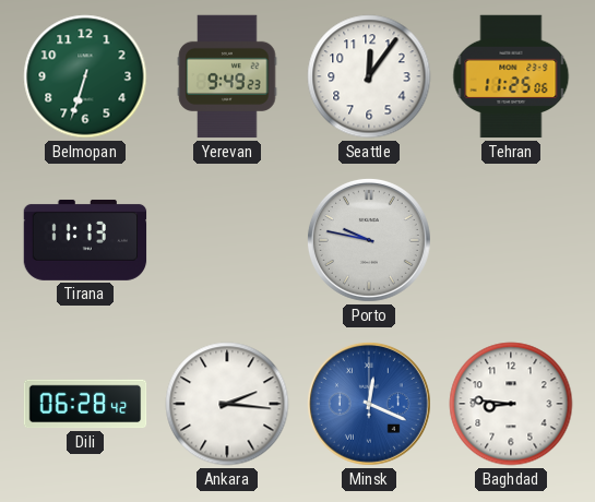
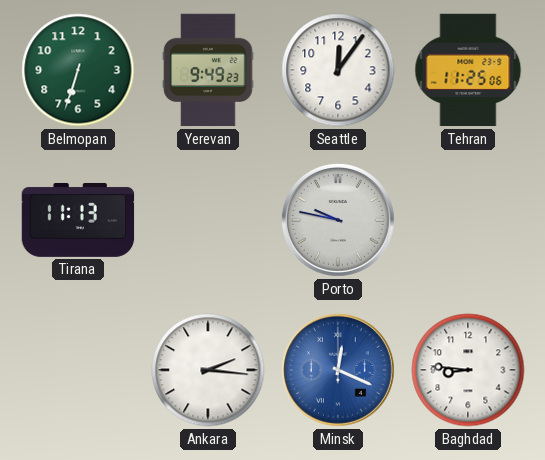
Dili: 06:28 -> none (85, 404)
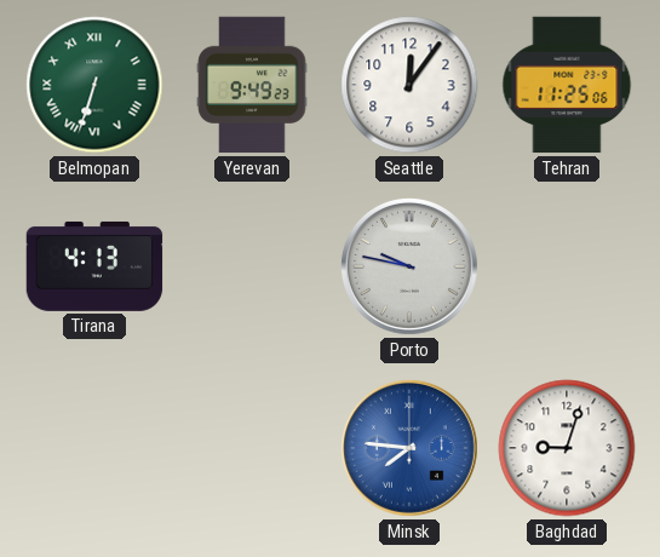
Belmopan numerals: Arabic -> Roman (94, 85)
Tirana: 11:13 -> 4:13 (94, 266)
Ankara: 2:16 -> none (208, 370)
Minsk: 12:19 -> 7:46 (409, 448)
Baghdad: 8:46 -> 9:03 (567, 448)
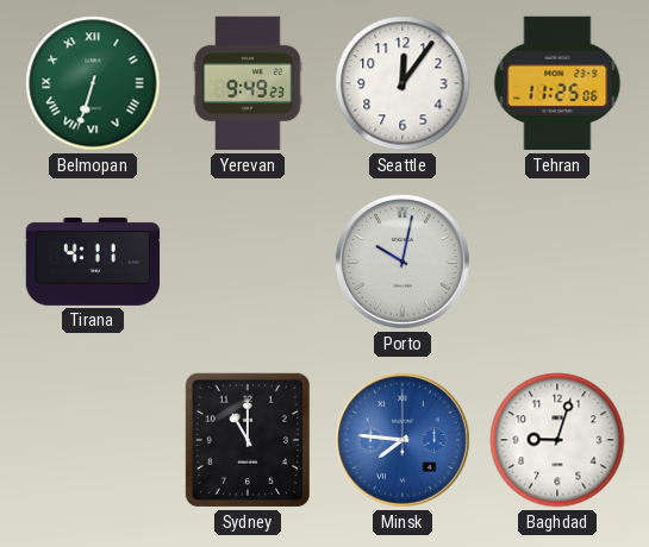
Tirana: 4:13 -> 4:11 (93, 262)
Porto: 9:47 -> 10:02 (402, 262)
Sydney: none -> 11:00 (248, 440)
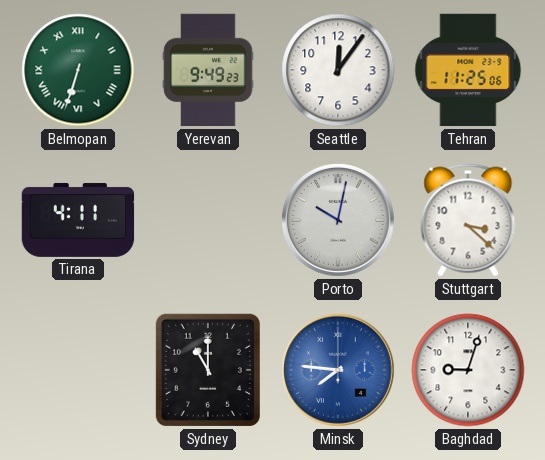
Stuttgart: none -> 3:22 (468, 220)
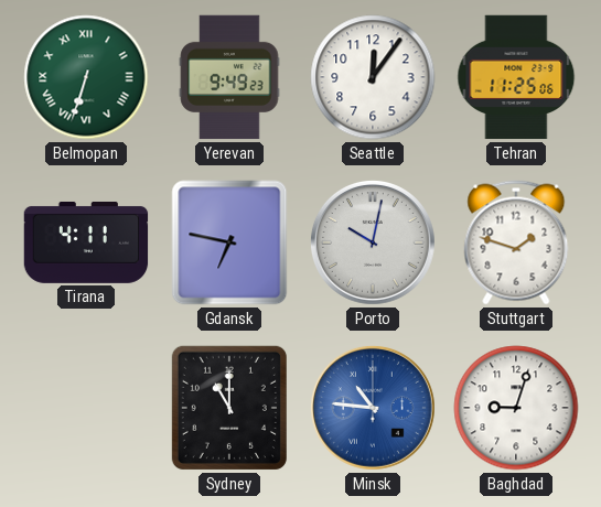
Gdansk: none -> 6:47 (229, 242)
Stuttgart: 3:22 -> 1:48 (516, 242)
Minsk: 7:46 -> 10:46 (373, 408)
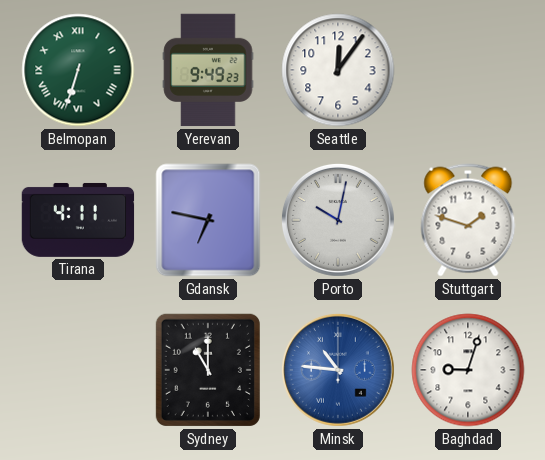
Tehran: 11:25 -> none (516, 77)
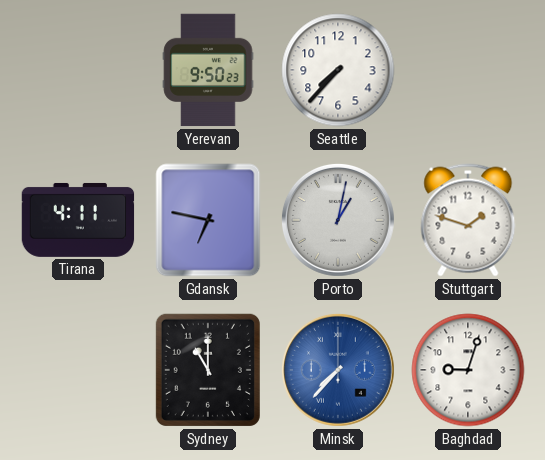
Belmopan: 6:33 -> none (78, 70)
Yerevan: 9:49 -> 9:50 (208, 70)
Seattle: 12:06 -> 7:37 (338, 70)
Porto: 10:02 -> 1:02 (338, 220)
Minsk: 10:46 -> 7:37 (338, 370)
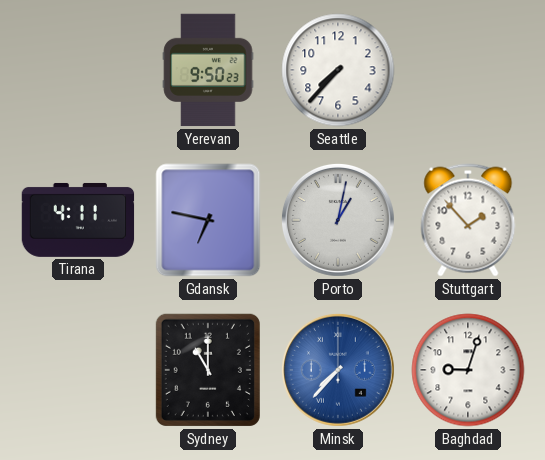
Stuttgart: 1:48 -> 1:53 (468, 220)
